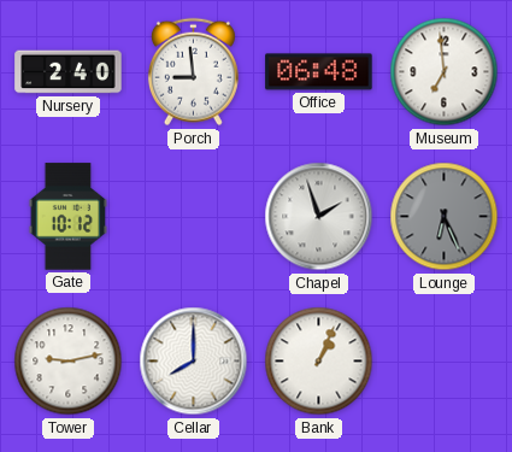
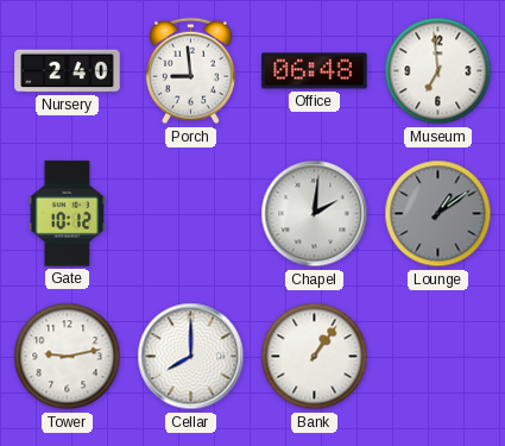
Chapel: 1:57 -> 2:01 (315, 214)
Lounge: 6:26 -> 1:09 (438, 214)
Bank: 1:04 -> 1:06 (315, 357)
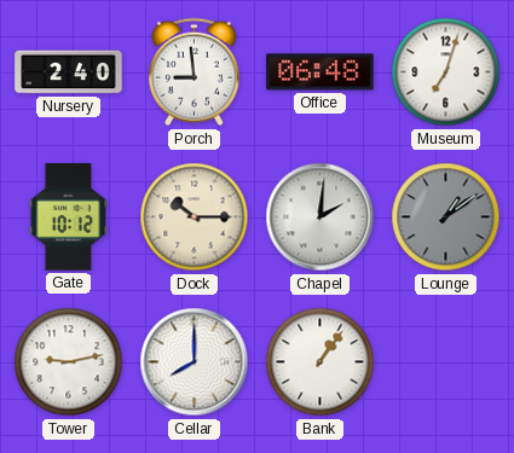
Museum: 6:59 -> 7:03 (446, 72)
Dock: none -> 10:15 (195, 217)
